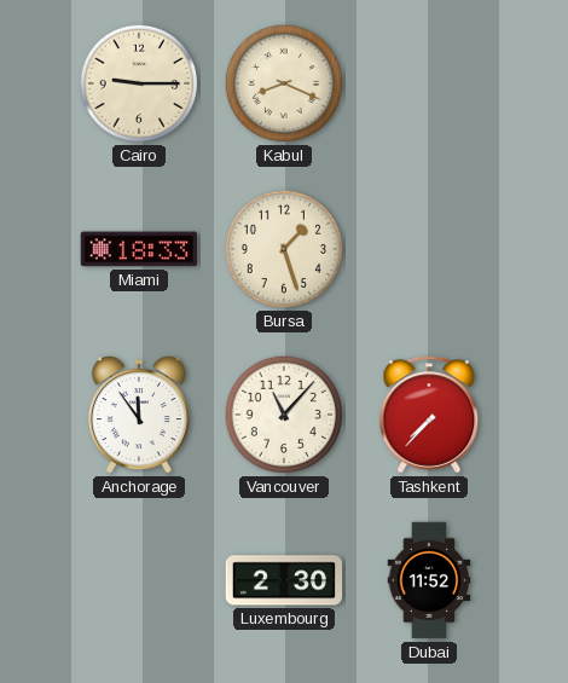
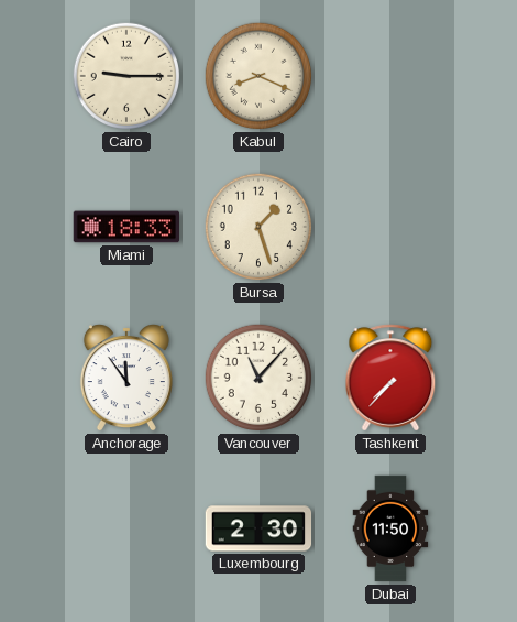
Dubai: 11:52 -> 11:50 (391, 528)
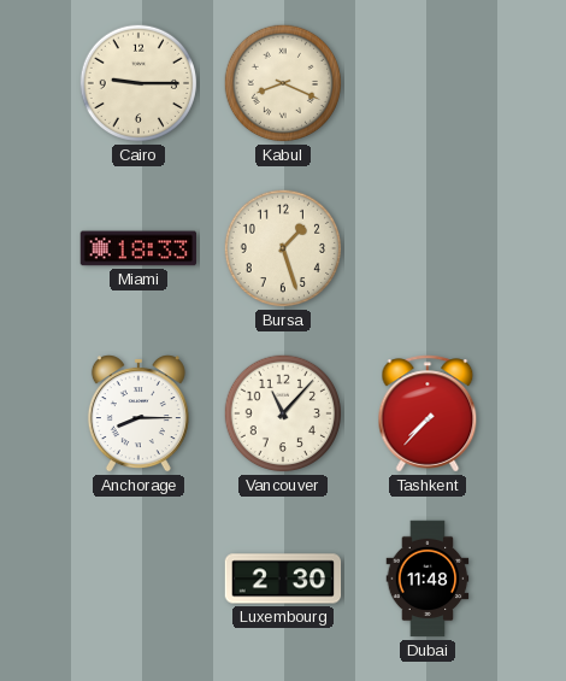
Anchorage: 11:54 -> 8:15 (138, 413)
Dubai: 11:50 -> 11:48 (428, 579)
